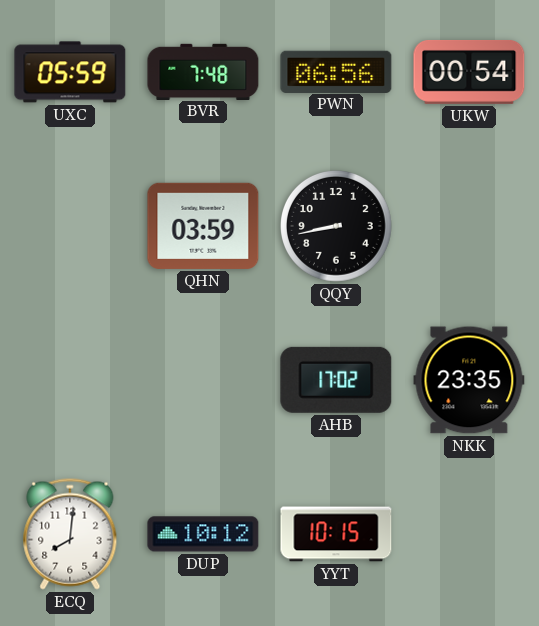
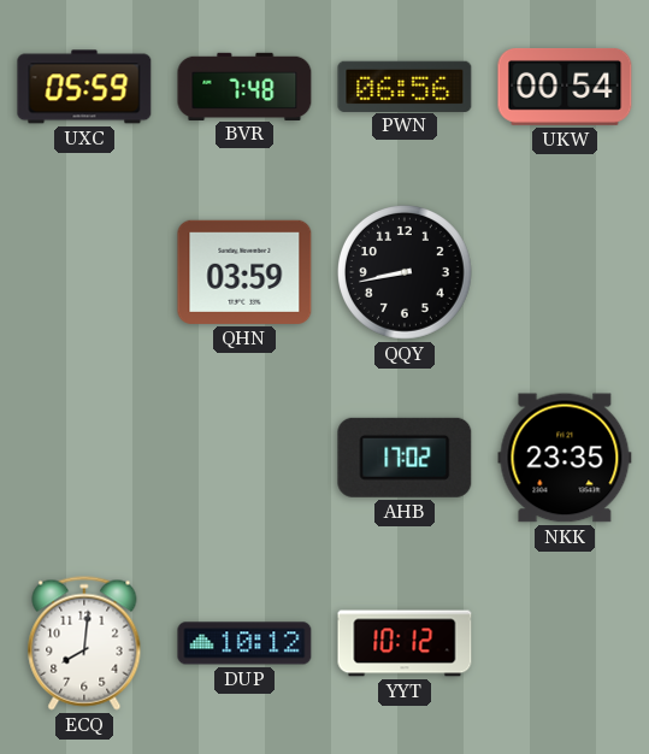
YYT: 10:15 -> 10:12 (405, 643)
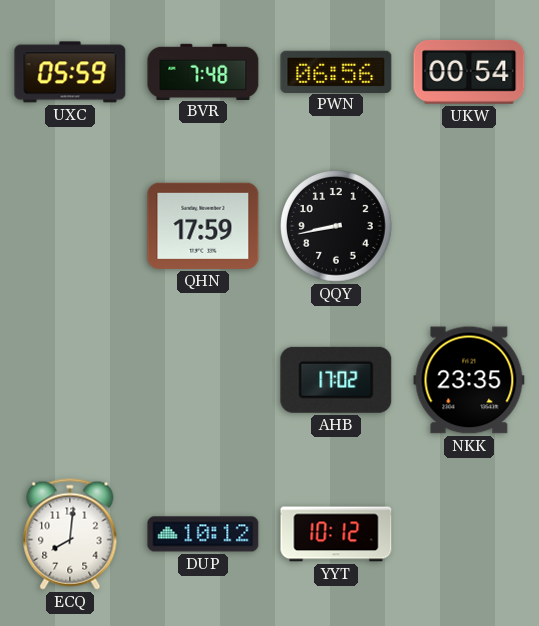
QHN: 03:59 -> 17:59 (203, 226)
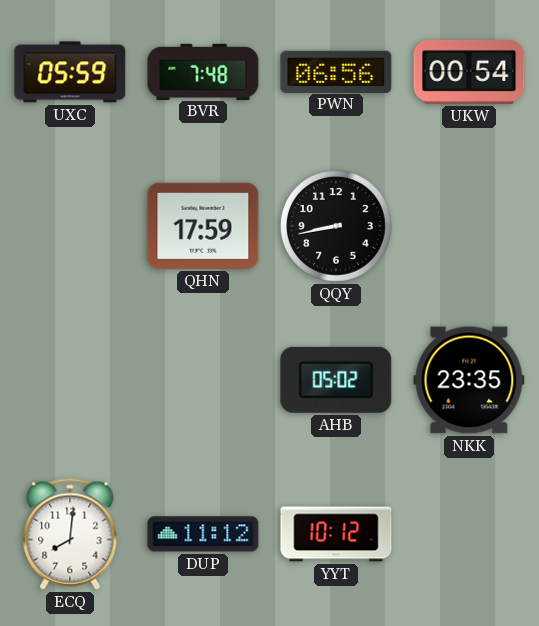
AHB: 17:02 -> 05:02 (336, 380)
DUP: 10:12 -> 11:12 (203, 534)
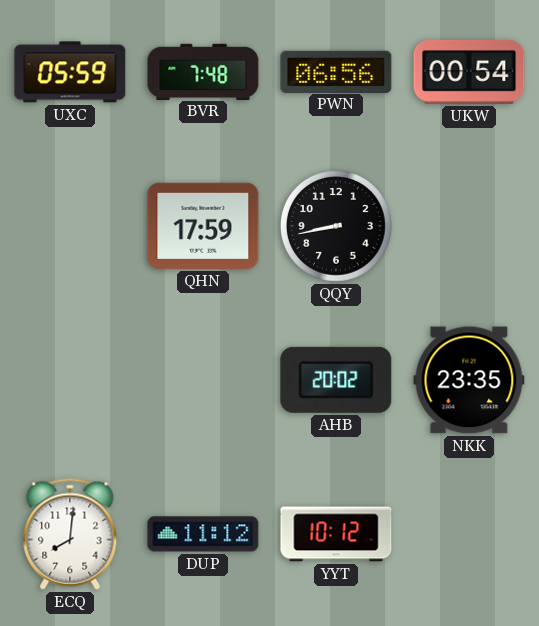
AHB: 05:02 -> 20:02 (336, 380)
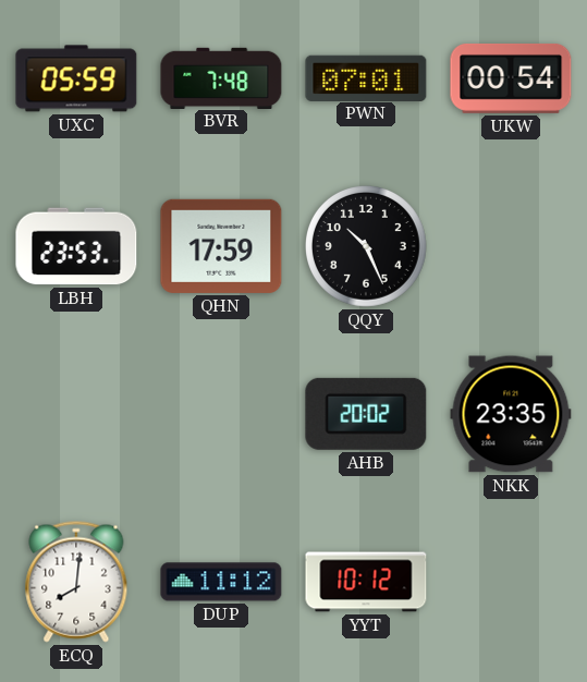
PWN: 06:56 -> 07:01 (366, 77)
LBH: none -> 23:53 (76, 246)
QQY: 8:43 -> 10:26 (367, 247)
